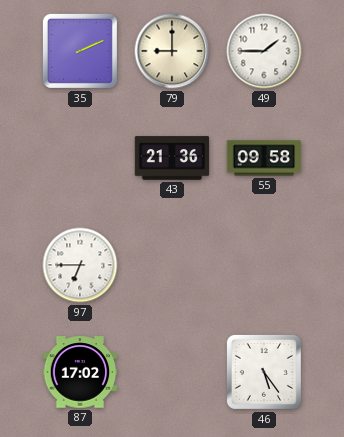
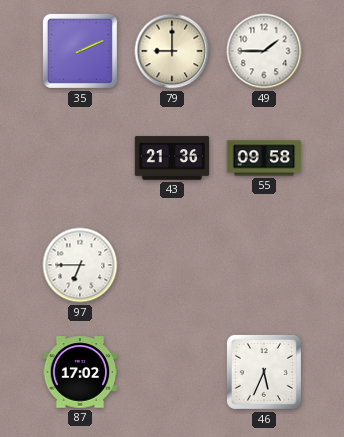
46: 5:24 -> 5:34 (264, 372)
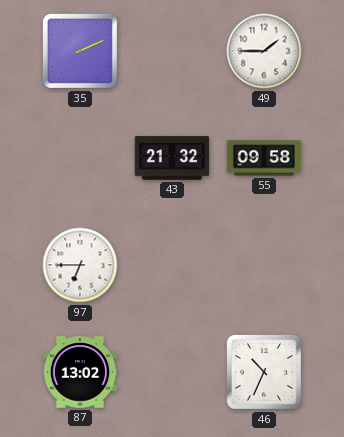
79: 9:00 -> none (172, 51)
43: 21:36 -> 21:32 (172, 158)
87: 17:02 -> 13:02 (80, 372)
46: 5:34 -> 10:34 (264, 372)
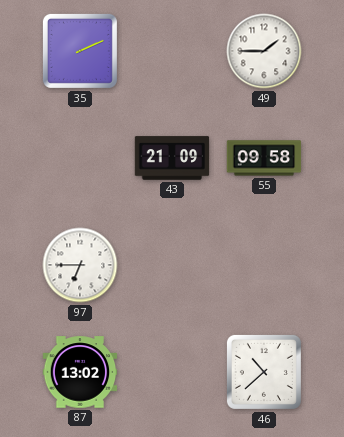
43: 21:32 -> 21:09 (172, 158)
46: 10:34 -> 10:38 (264, 372)
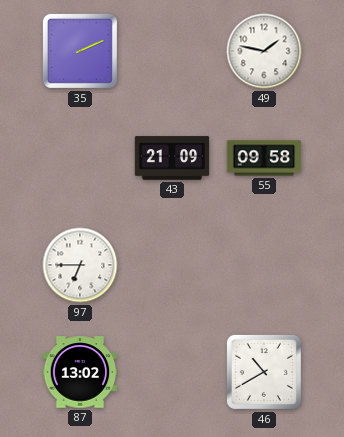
49: 1:45 -> 1:47 (264, 51)
46: 10:38 -> 10:40 (264, 372)
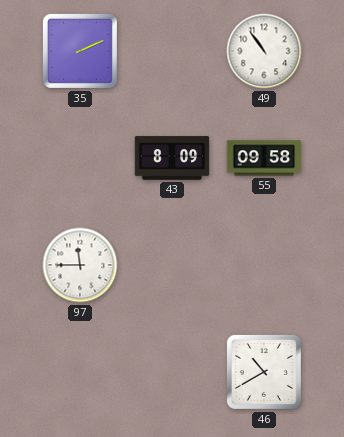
49: 1:47 -> 10:54 (264, 51)
43: 21:09 -> 8:09 (172, 158)
97: 6:45 -> 11:45 (80, 265)
87: 13:02 -> none (80, 372)
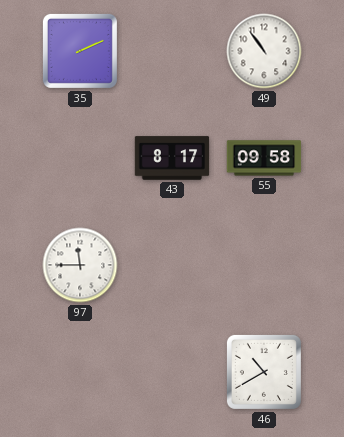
43: 8:09 -> 8:17 (172, 158)
